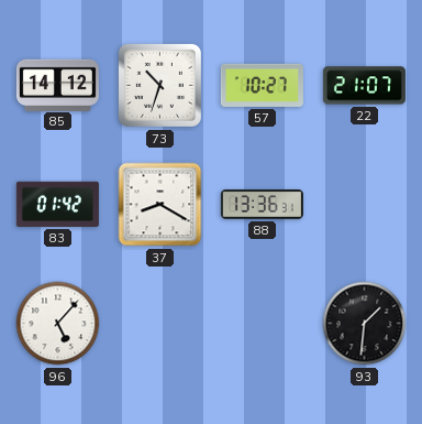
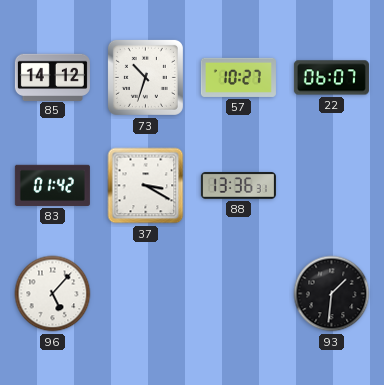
22: 21:07 -> 06:07 (331, 78)
37: 8:20 -> 3:20 (146, 186)
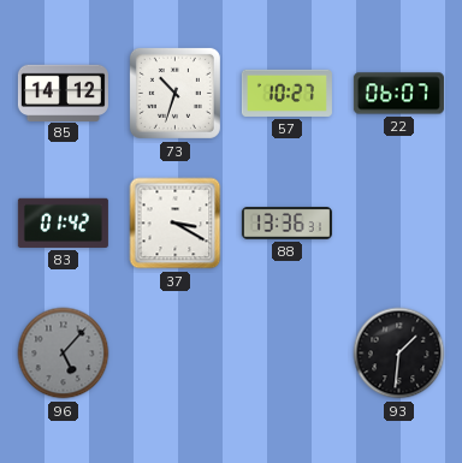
96 dial: white -> grey (64, 354)
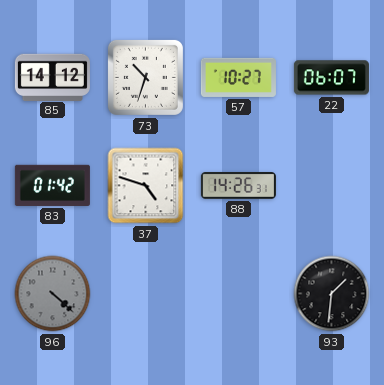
37: 3:20 -> 4:48 (146, 186)
88: 13:36 -> 14:26 (238, 186)
96: 5:07 -> 4:22 (53, 294)
